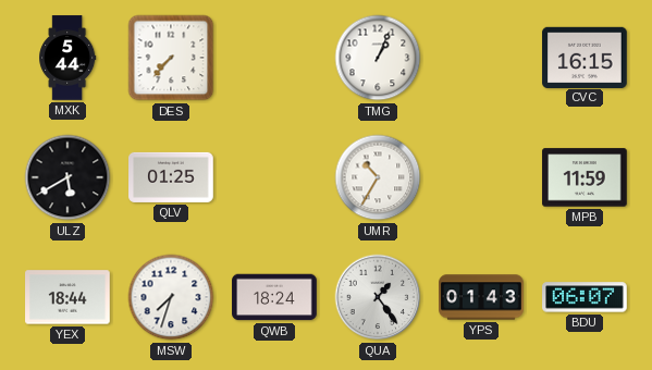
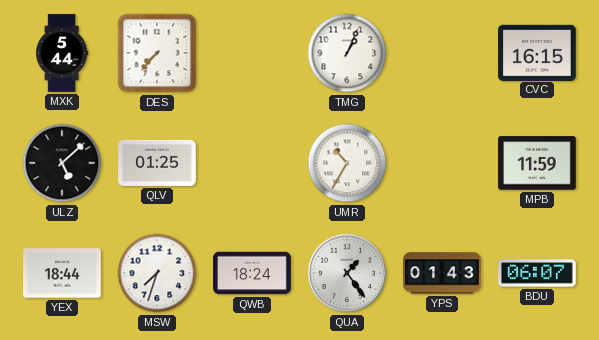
ULZ: 5:40 -> 5:08 (62, 163)
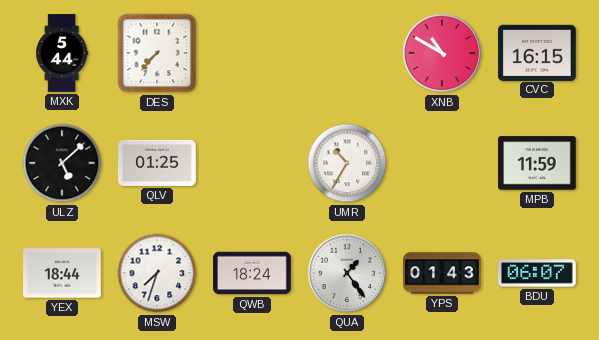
TMG: 1:04 -> none (347, 53)
XNB: none -> 10:50 (442, 53)
